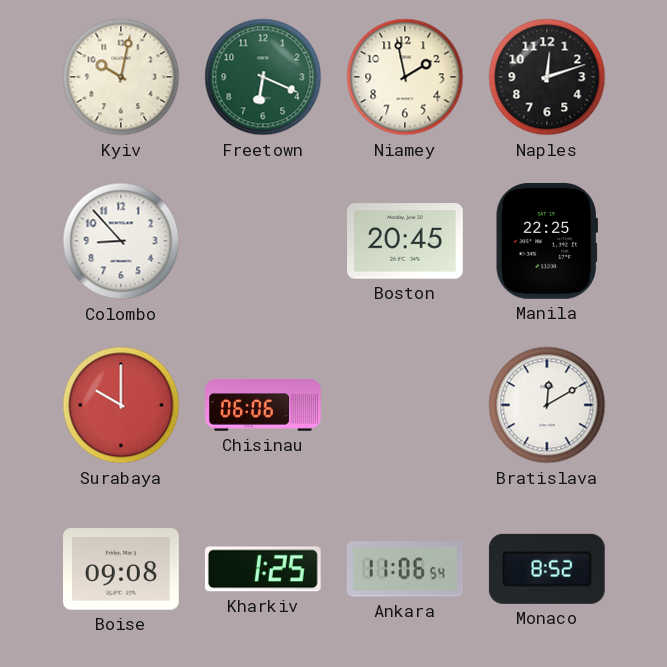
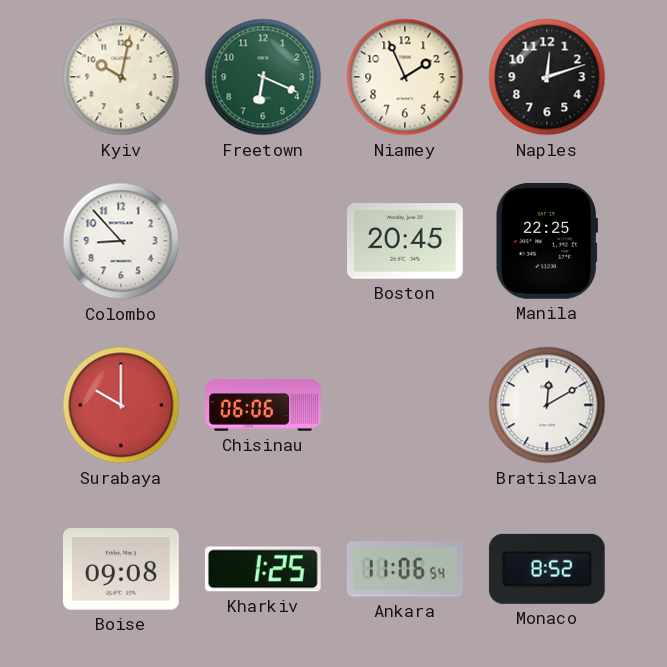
Niamey: 1:58 -> 1:56 (405, 77)
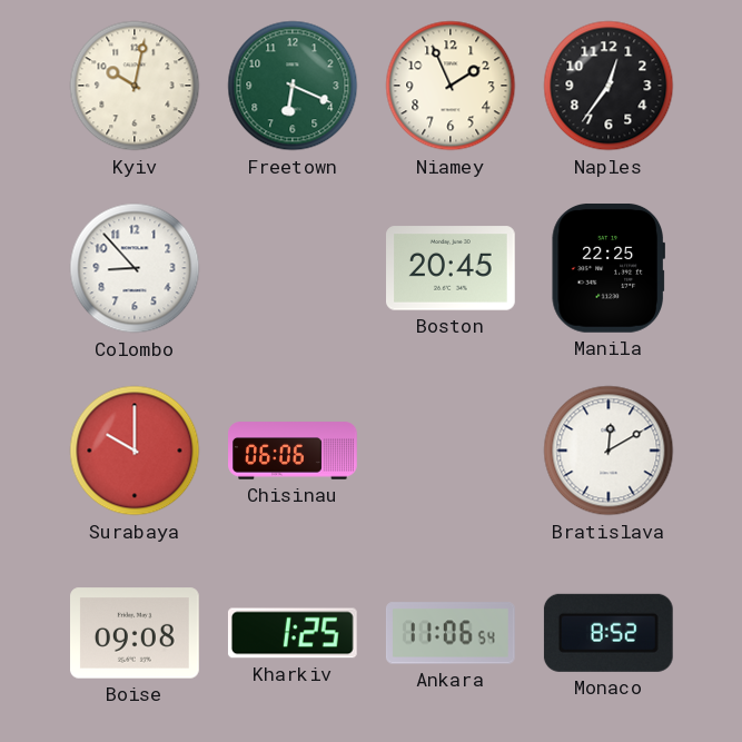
Naples: 12:12 -> 12:36 (609, 86)
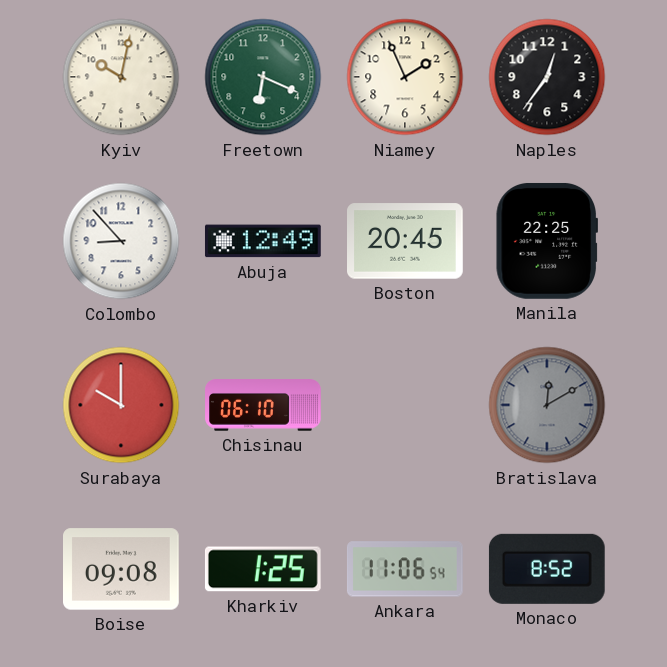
Abuja: none -> 12:49 (263, 241)
Chisinau: 06:06 -> 06:10 (263, 405)
Bratislava dial: white -> grey (547, 405)
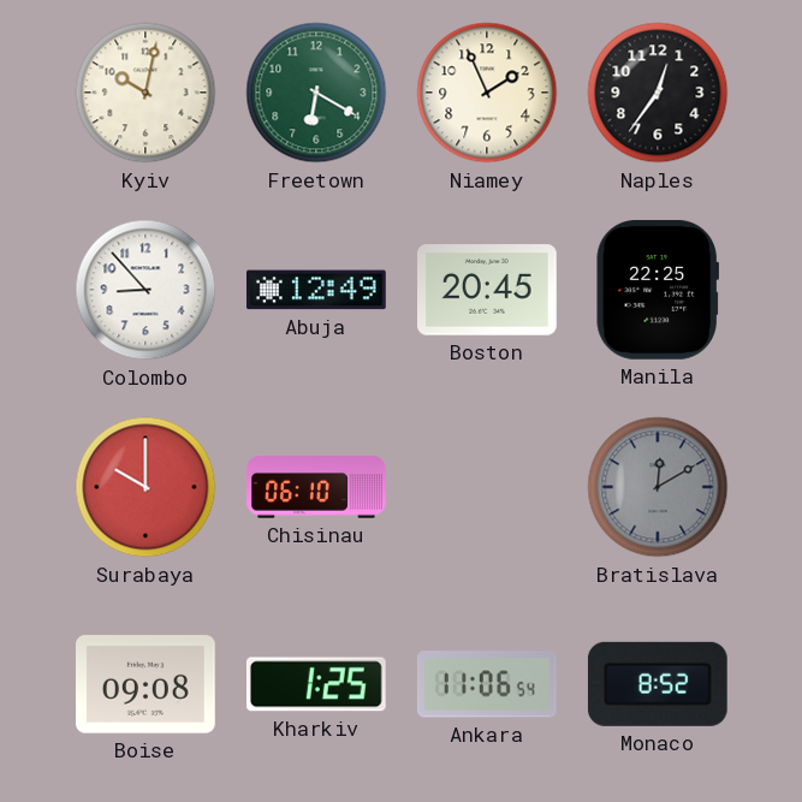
Freetown: 6:19 -> 6:20 (316, 93)
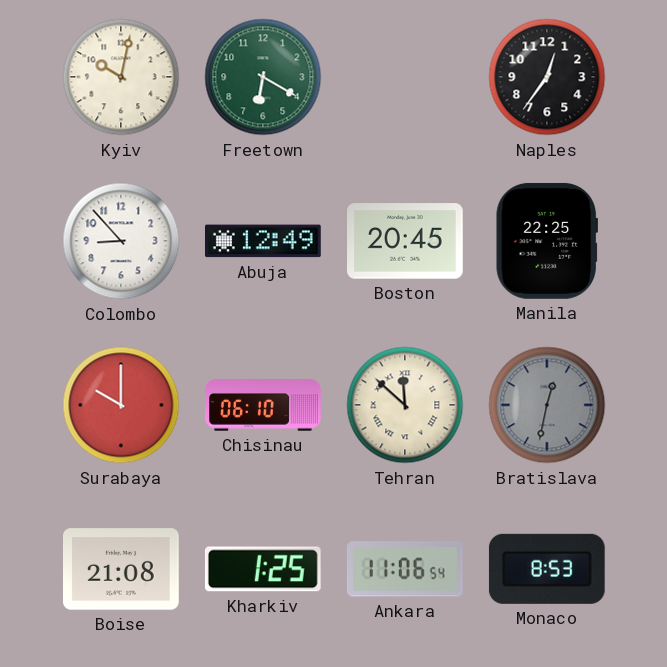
Niamey: 1:56 -> none (487, 93)
Tehran: none -> 11:52 (405, 405)
Bratislava: 12:10 -> 12:32 (547, 405)
Boise: 09:08 -> 21:08 (122, 569)
Monaco: 8:52 -> 8:53 (547, 569)
